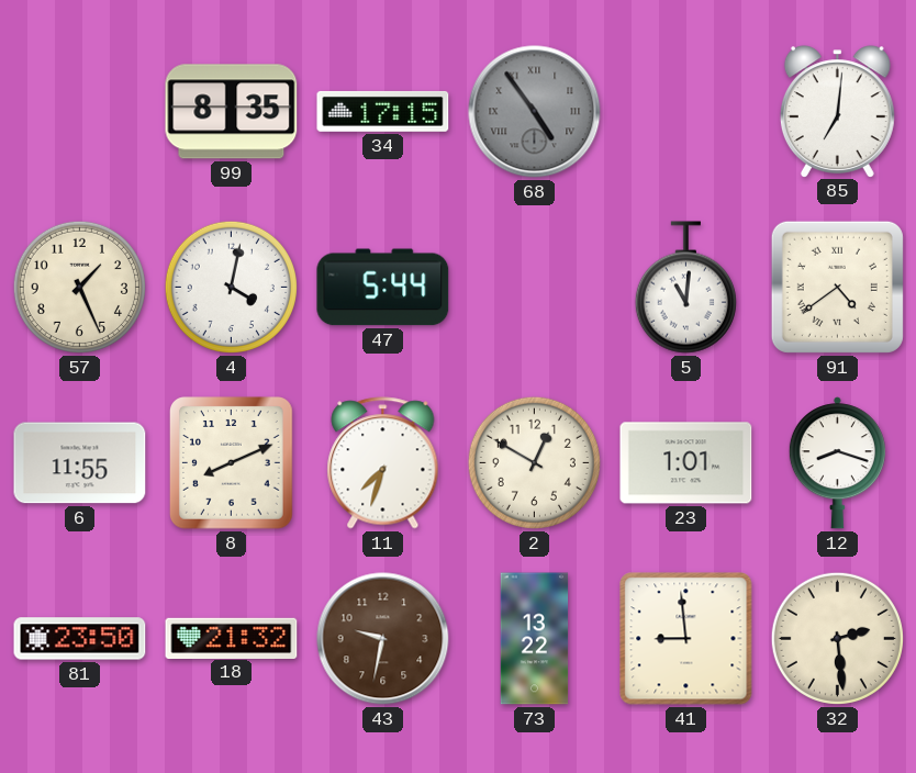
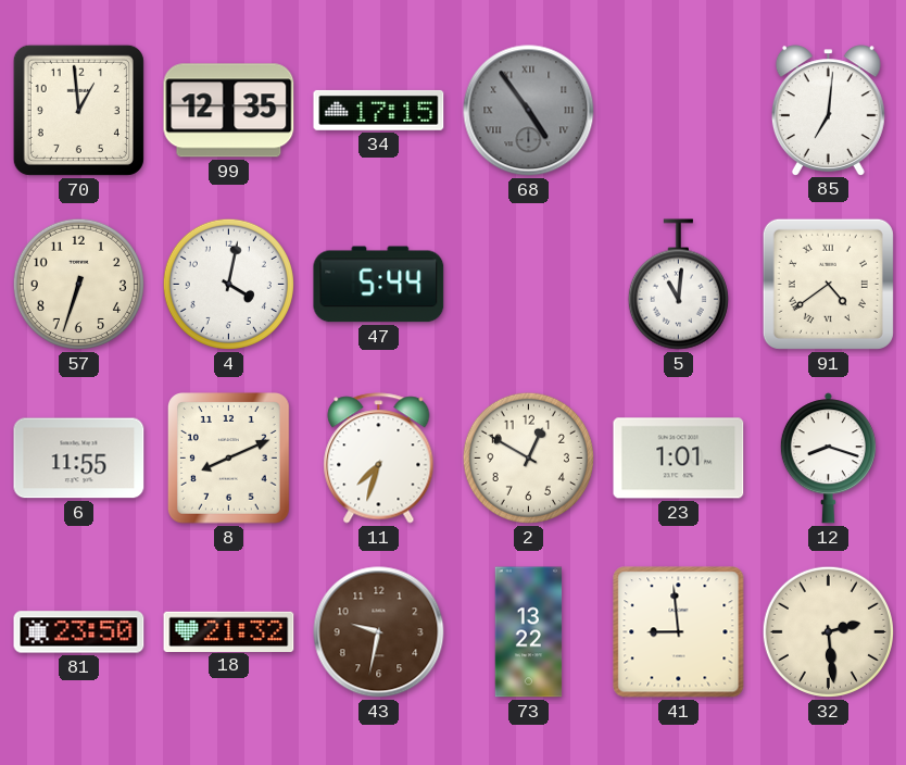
70: none -> 12:59 (78, 110)
99: 8:35 -> 12:35 (229, 111)
57: 1:26 -> 6:33 (78, 284)
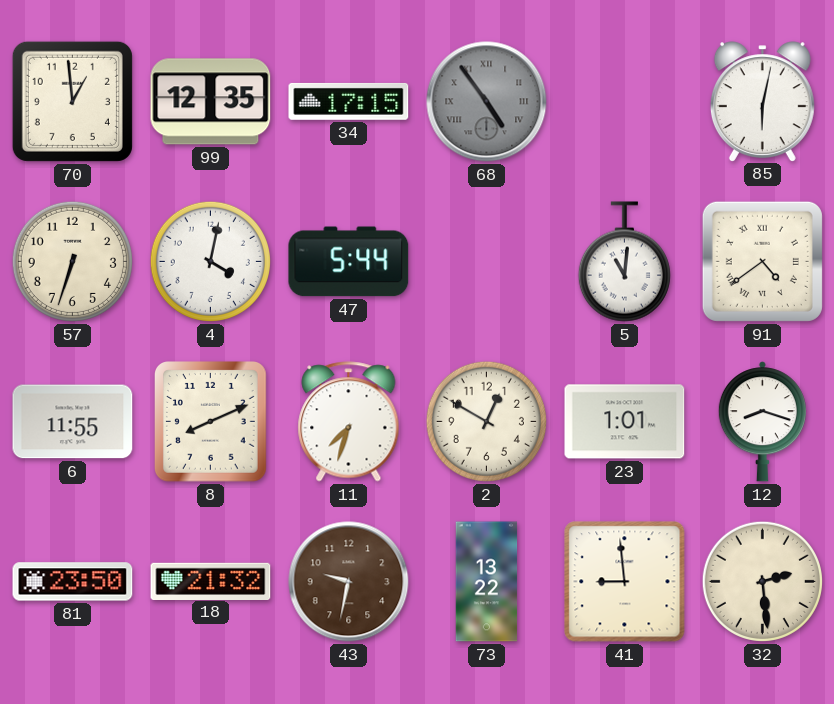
85: 7:01 -> 6:02 (762, 101)
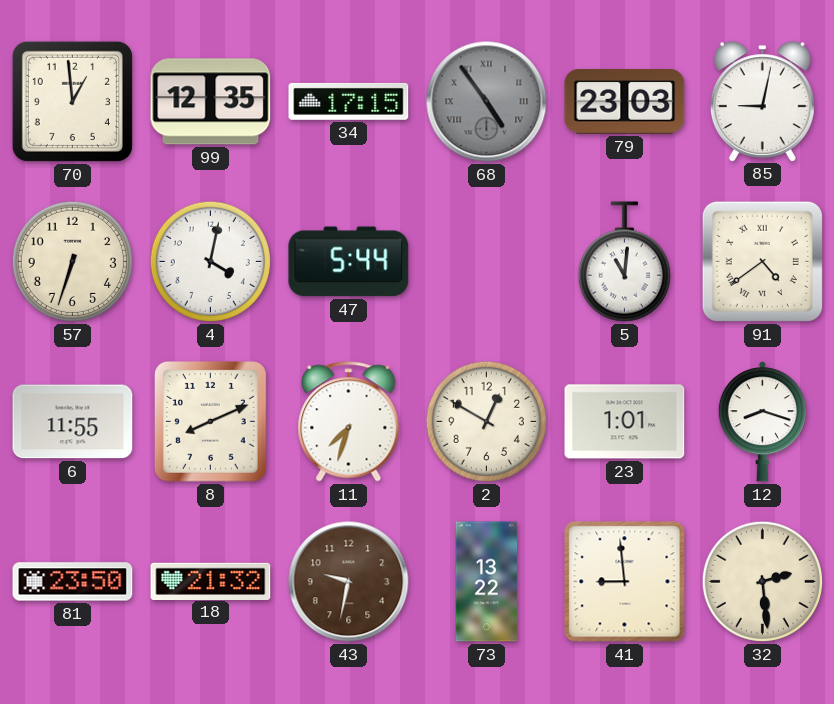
79: none -> 23:03 (625, 102)
85: 6:02 -> 9:02 (762, 101)
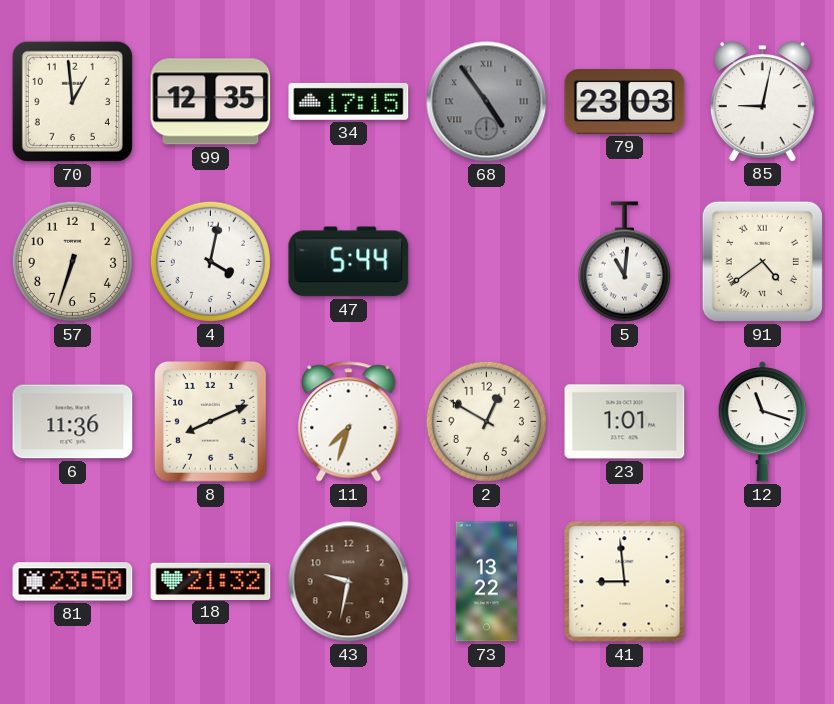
6: 11:55 -> 11:36 (73, 422)
12: 8:18 -> 11:18 (762, 422)
32: 2:29 -> none (762, 581)
